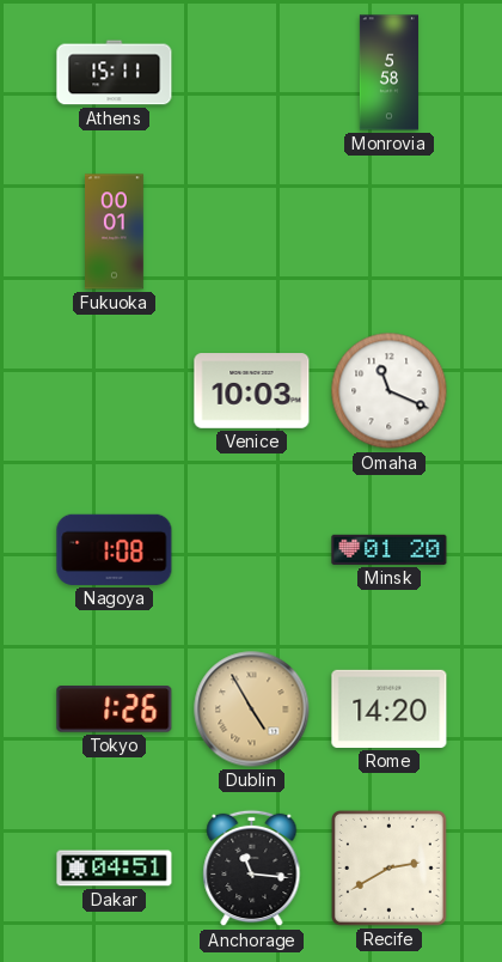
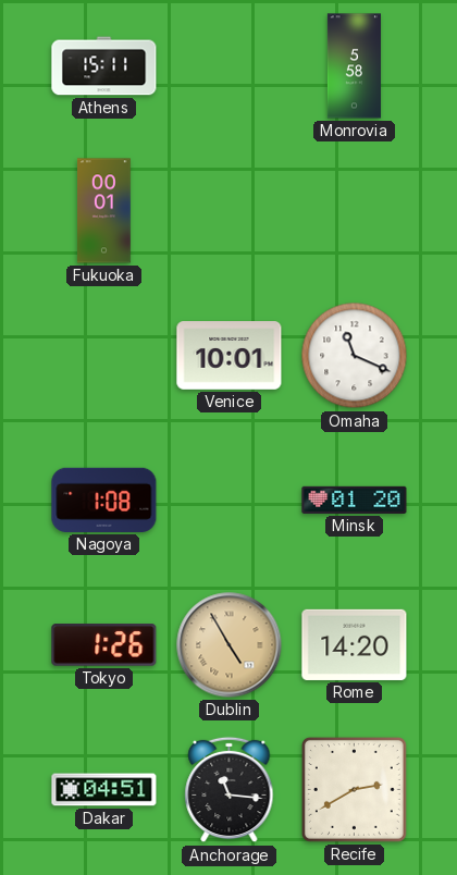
Venice: 10:03 -> 10:01 (230, 356)
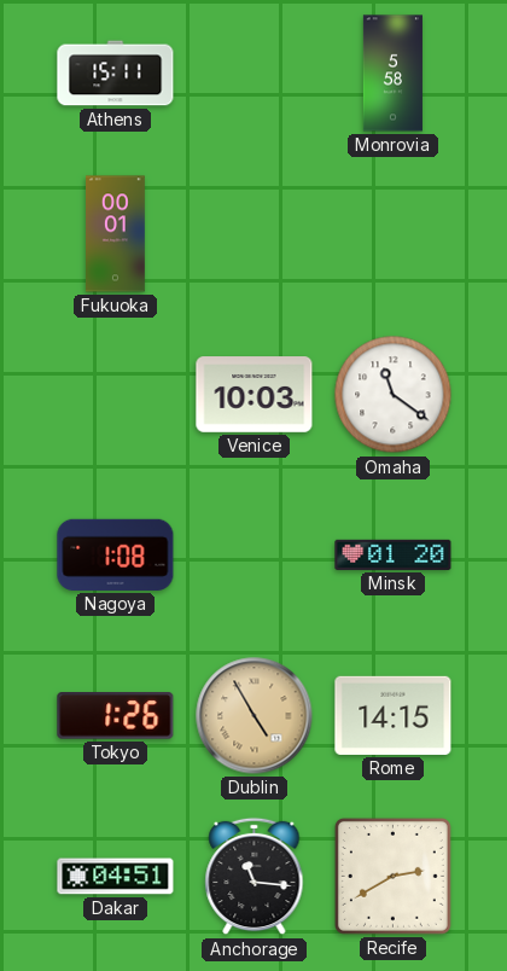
Venice: 10:01 -> 10:03 (255, 395)
Omaha: 11:19 -> 11:21 (394, 395)
Rome: 14:20 -> 14:15 (394, 715)
